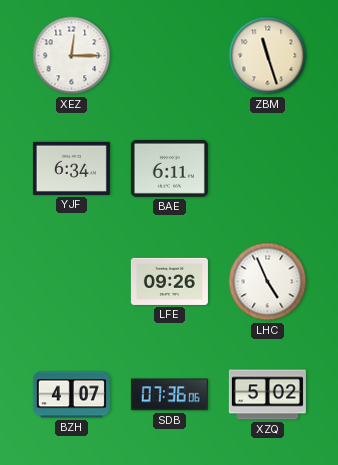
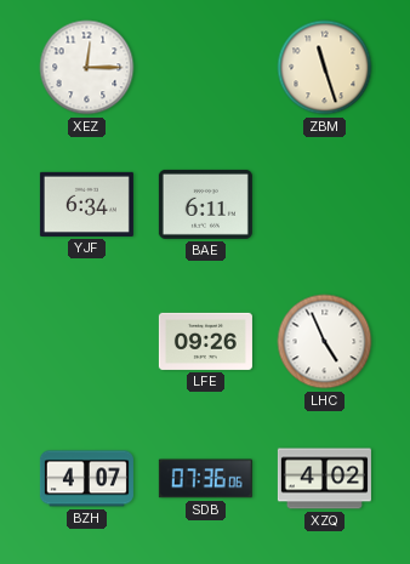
XZQ: 5:02 -> 4:02 (324, 479)
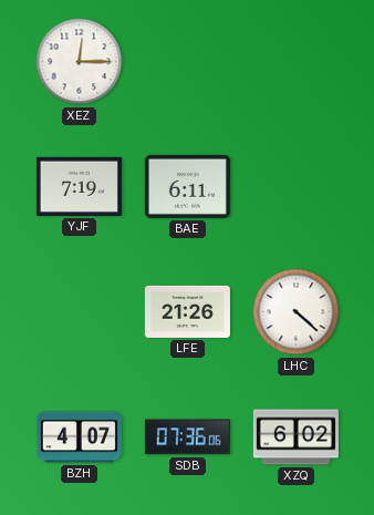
ZBM: 11:27 -> none (325, 68)
YJF: 6:34 -> 7:19 (79, 186)
LFE: 09:26 -> 21:26 (187, 311)
LHC: 4:56 -> 4:22 (297, 312)
XZQ: 4:02 -> 6:02 (295, 437)
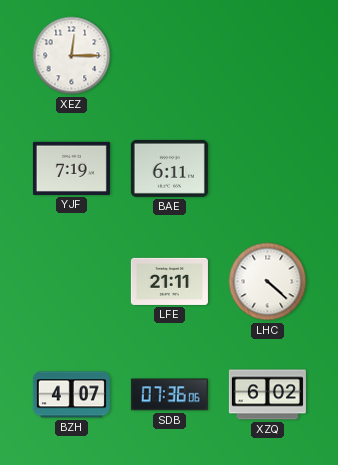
LFE: 21:26 -> 21:11 (169, 281)
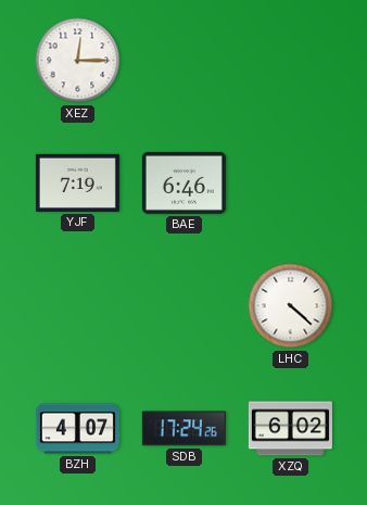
BAE: 6:11 -> 6:46 (184, 182)
LFE: 21:11 -> none (169, 281)
SDB: 07:36 -> 17:24 (184, 429)
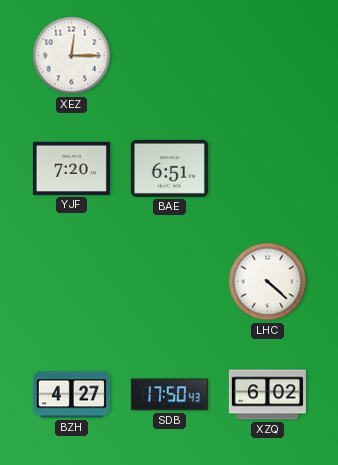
YJF: 7:19 -> 7:20 (71, 168)
BAE: 6:46 -> 6:51 (169, 168)
BZH: 4:07 -> 4:27 (71, 395)
SDB: 17:24 -> 17:50 (169, 395)
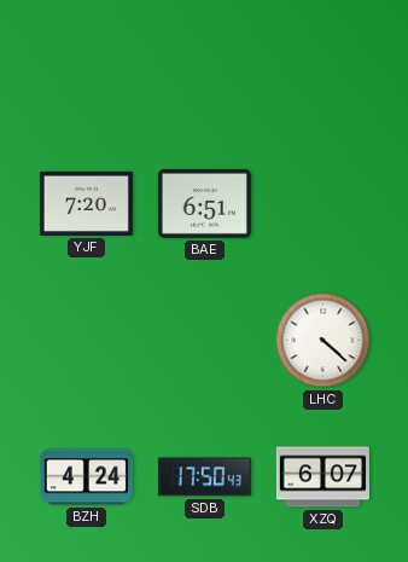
XEZ: 12:15 -> none (72, 56)
BZH: 4:27 -> 4:24 (86, 477)
XZQ: 6:02 -> 6:07 (322, 477)
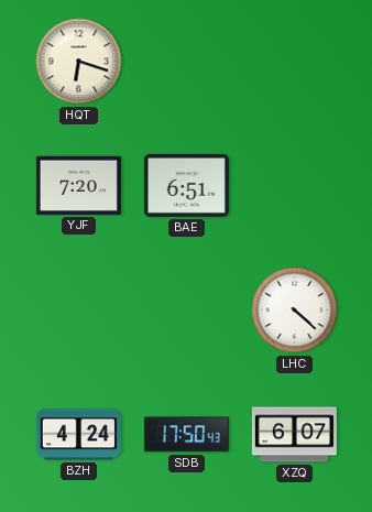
HQT: none -> 6:18 (79, 62)
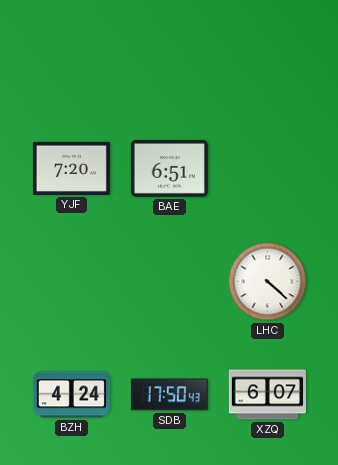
HQT: 6:18 -> none (79, 62)
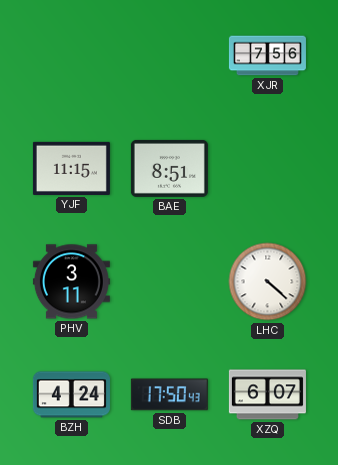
XJR: none -> 7:56 (267, 56)
YJF: 7:20 -> 11:15 (71, 168)
BAE: 6:51 -> 8:51 (169, 168)
PHV: none -> 3:11 (71, 282)
